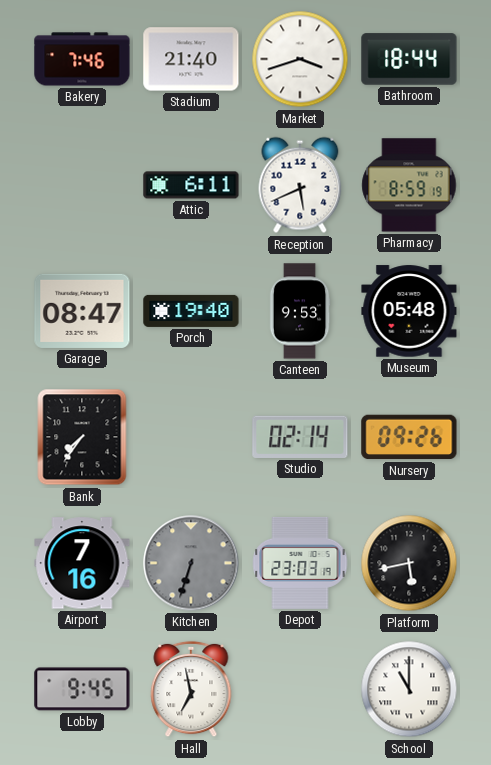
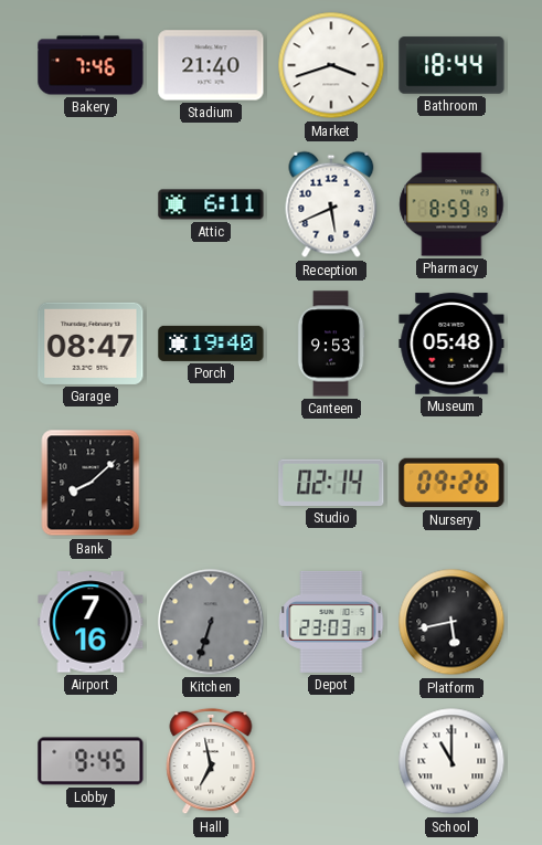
Bank: 7:36 -> 8:08 (91, 483)
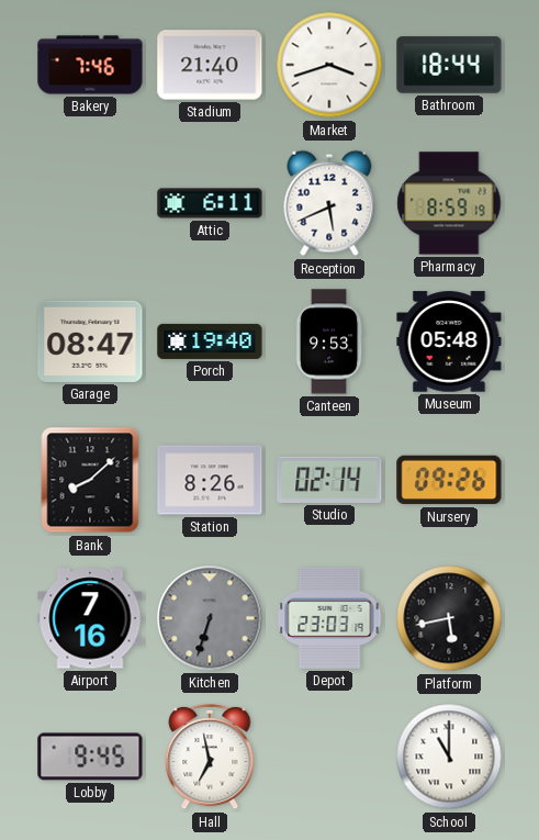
Station: none -> 8:26 (210, 480)
